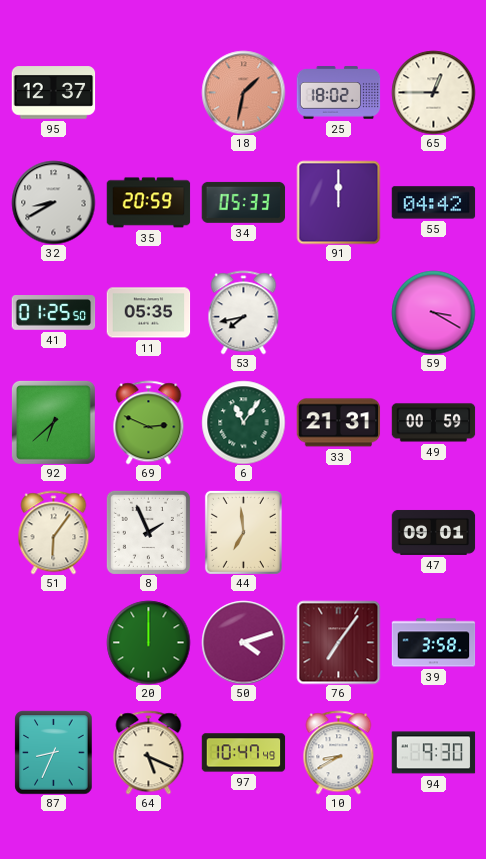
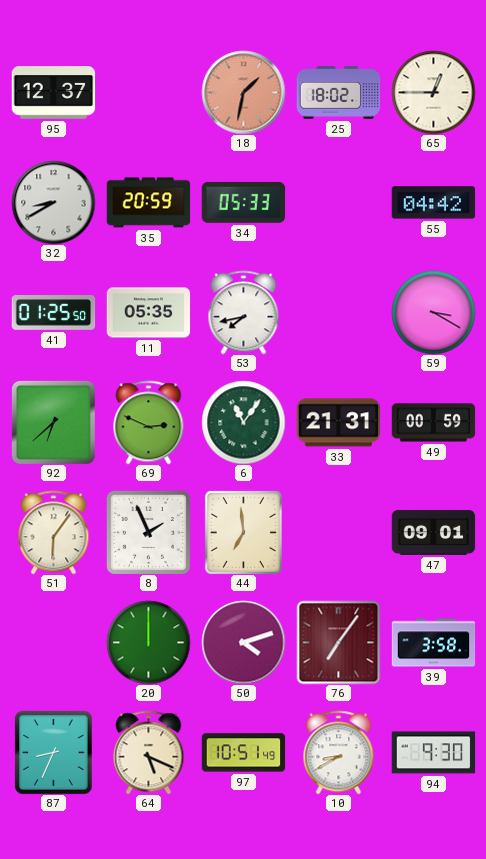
91: 12:00 -> none (338, 202)
97: 10:47 -> 10:51 (243, 753)
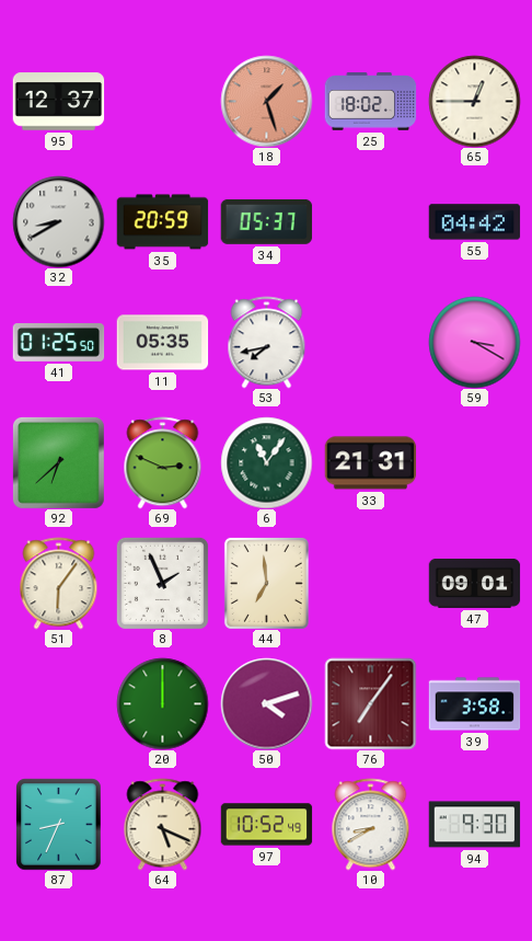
18: 1:32 -> 1:27 (266, 101)
34: 05:33 -> 05:37 (266, 221)
49: 00:59 -> none (433, 423)
97: 10:51 -> 10:52 (266, 825)
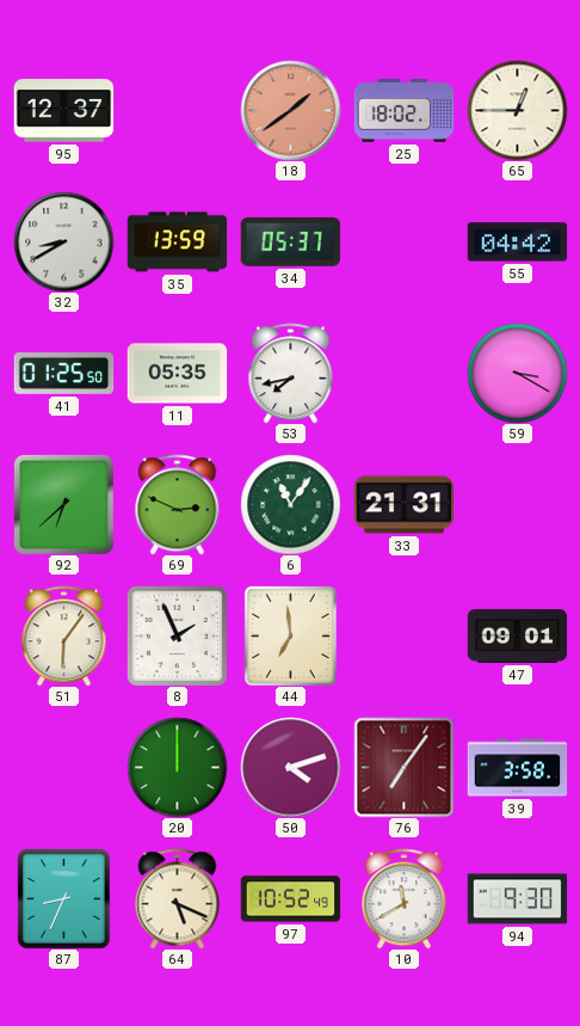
18: 1:27 -> 1:39 (290, 110)
35: 20:59 -> 13:59 (177, 242)
10: 8:40 -> 11:40 (405, 898)
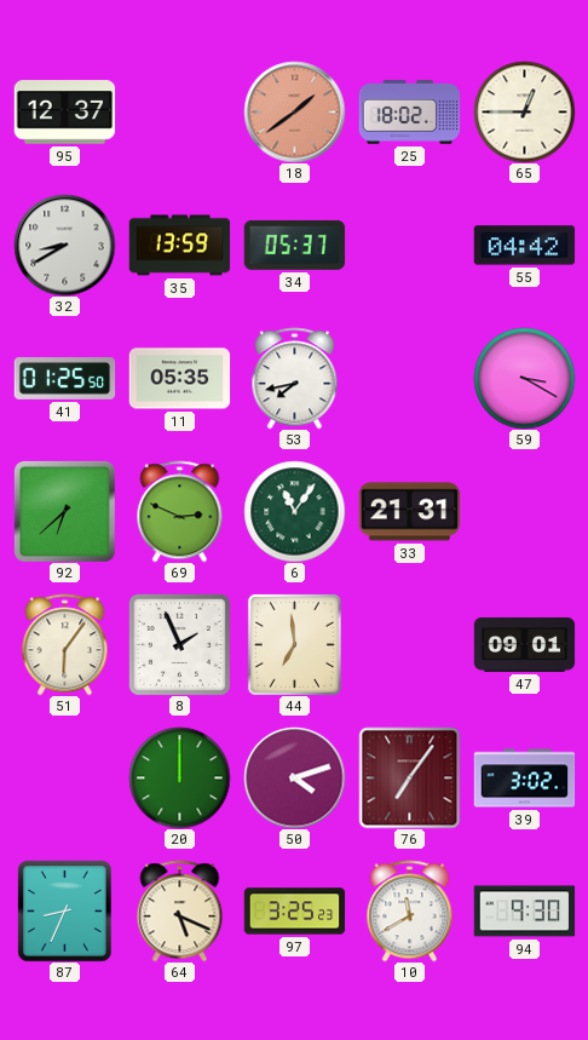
39: 3:58 -> 3:02 (524, 778)
97: 10:52 -> 3:25 (294, 912)
